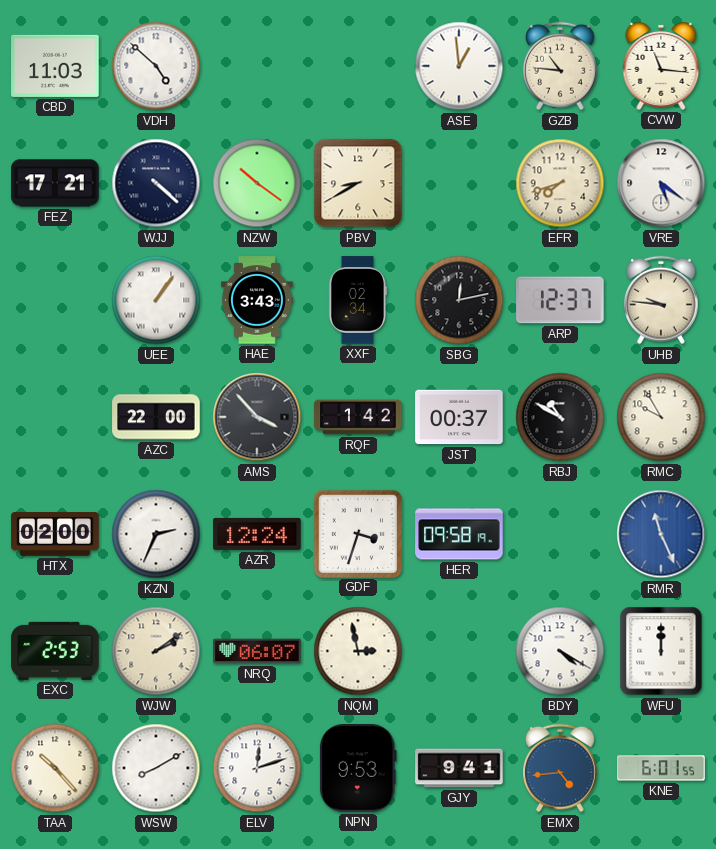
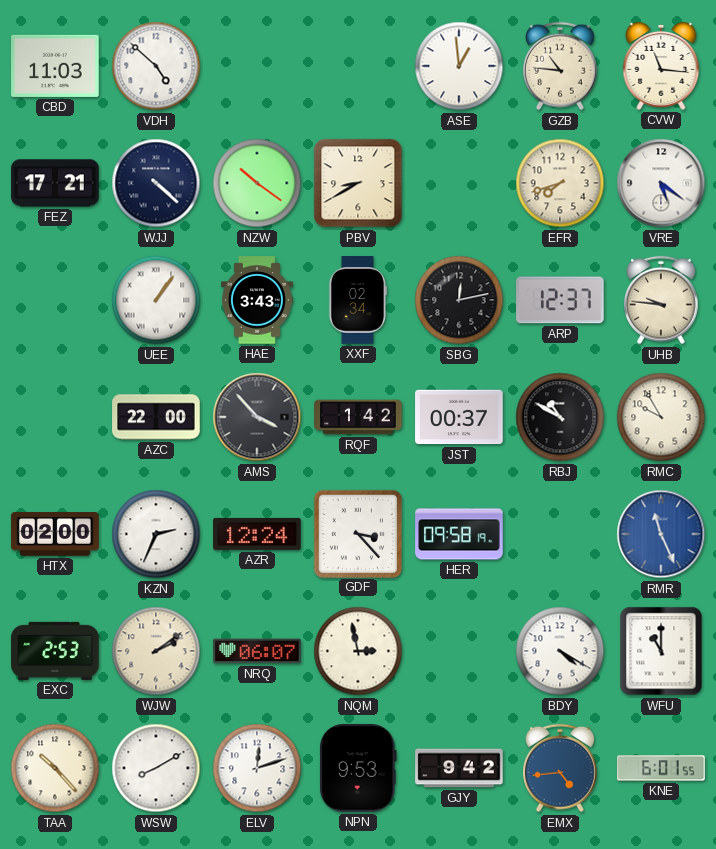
GDF: 3:33 -> 3:23 (357, 533)
WFU: 12:00 -> 11:00 (661, 651)
GJY: 9:41 -> 9:42 (459, 768)
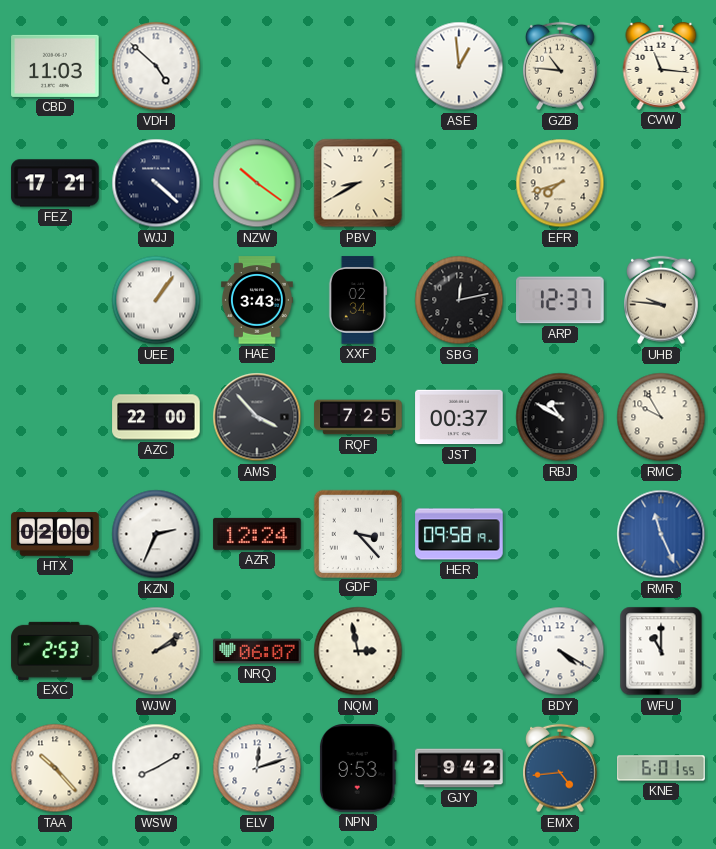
VRE: 5:21 -> none (661, 183)
RQF: 1:42 -> 7:25 (358, 417)
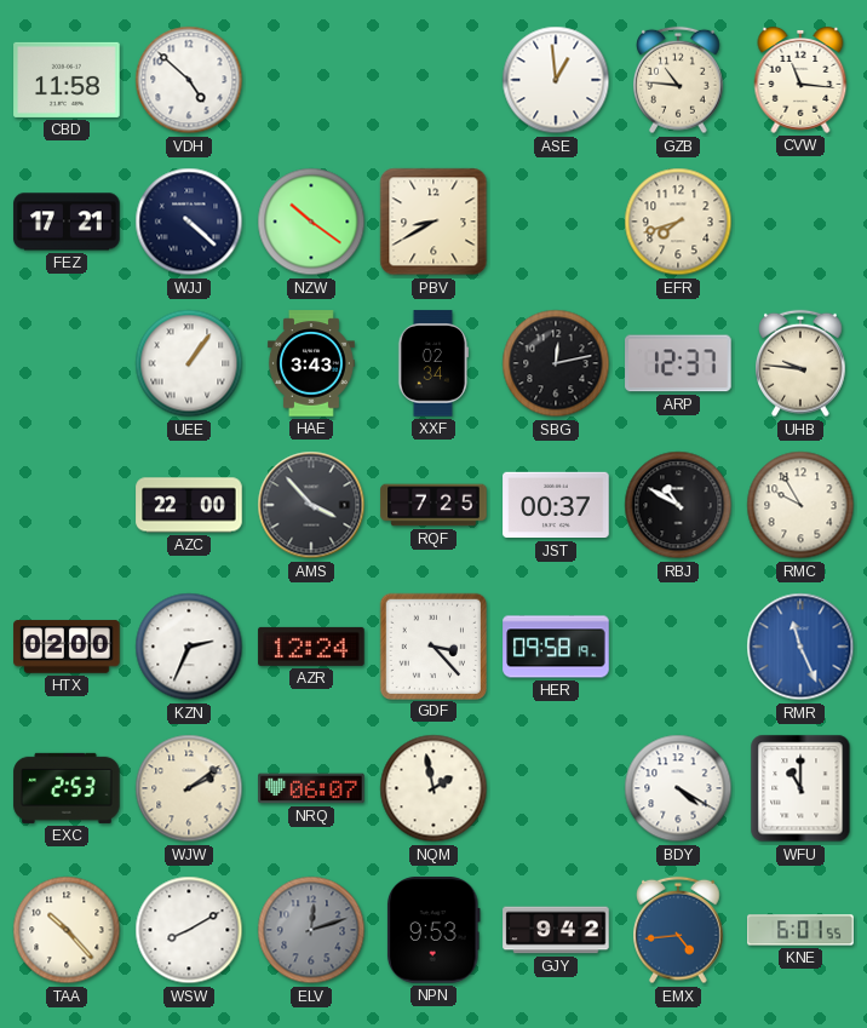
CBD: 11:03 -> 11:58 (67, 80)
NQM: 2:58 -> 1:58 (434, 788)
ELV dial: white -> grey (311, 930)
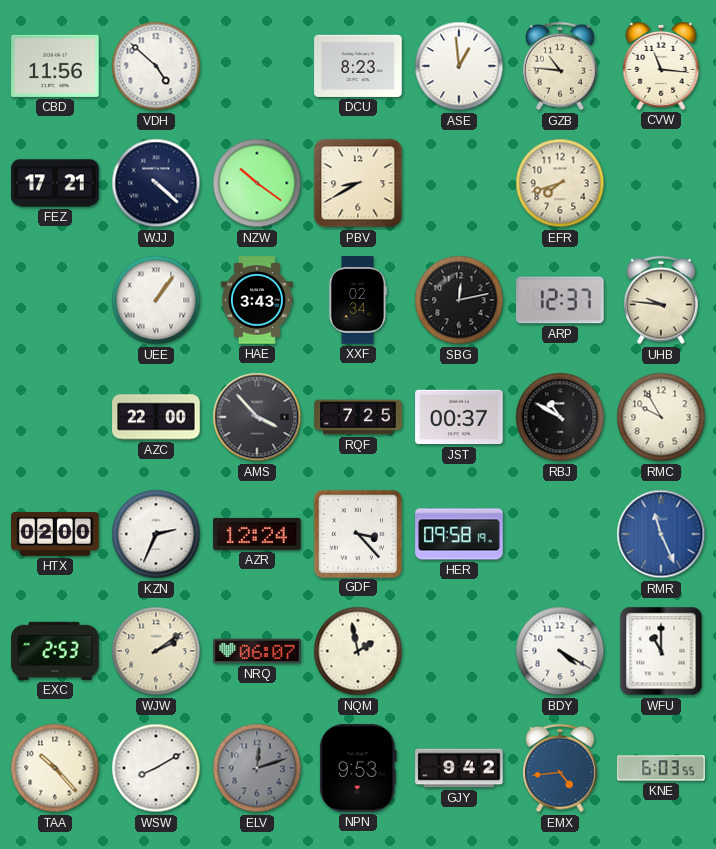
CBD: 11:58 -> 11:56 (55, 66)
DCU: none -> 8:23 (358, 66)
KNE: 6:01 -> 6:03 (661, 768)
